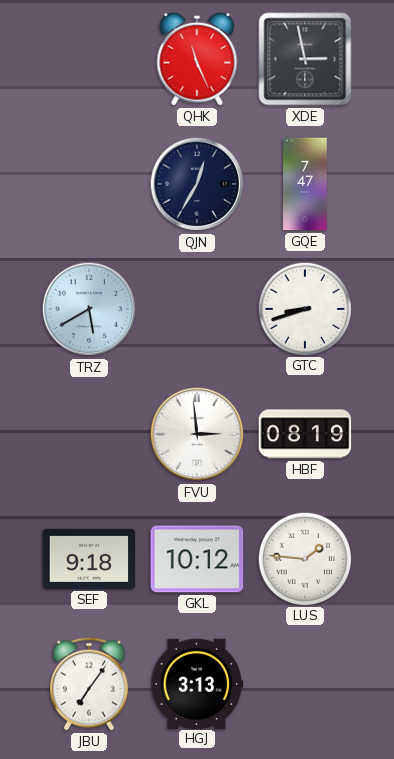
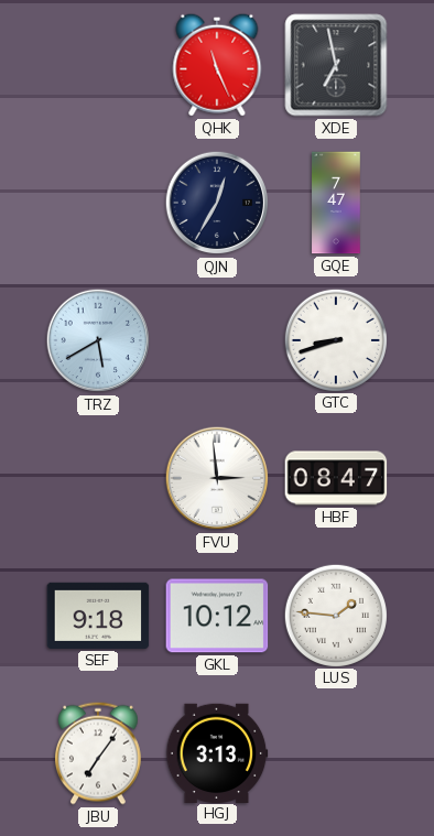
XDE: 2:58 -> 6:58 (336, 65)
HBF: 08:19 -> 08:47 (336, 478)
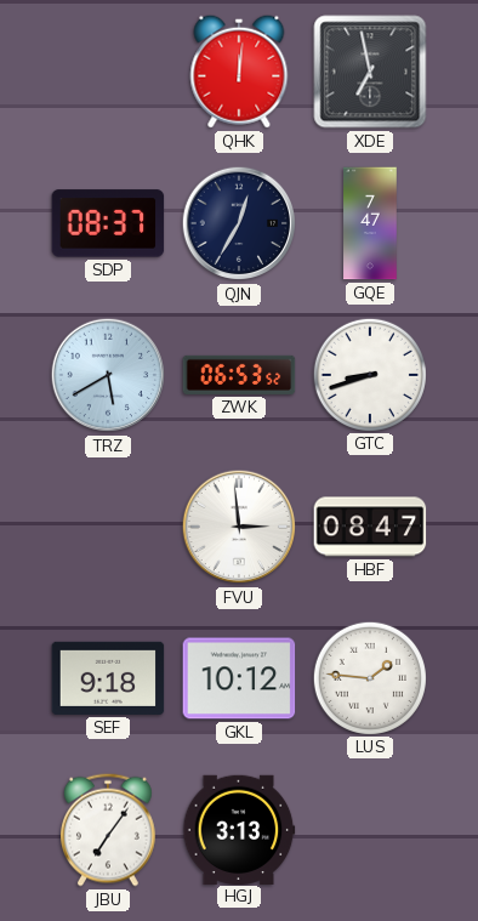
QHK: 11:26 -> 12:01 (239, 72)
SDP: none -> 08:37 (108, 223)
ZWK: none -> 06:53 (239, 375)
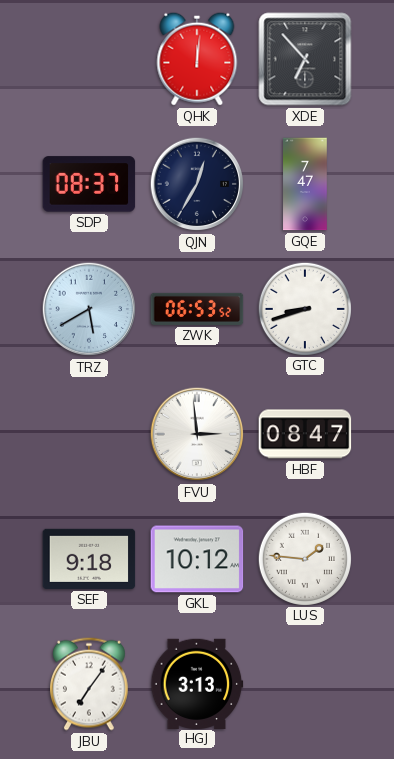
XDE: 6:58 -> 6:53 (305, 59)
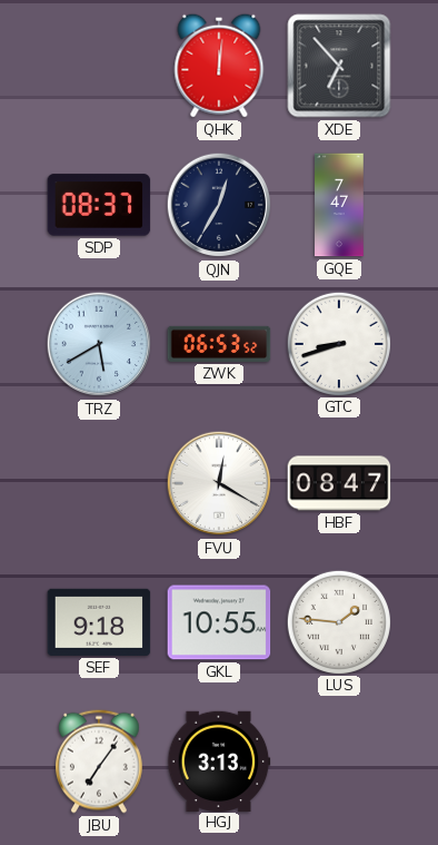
FVU: 2:59 -> 12:20 (219, 483)
GKL: 10:12 -> 10:55 (219, 622)
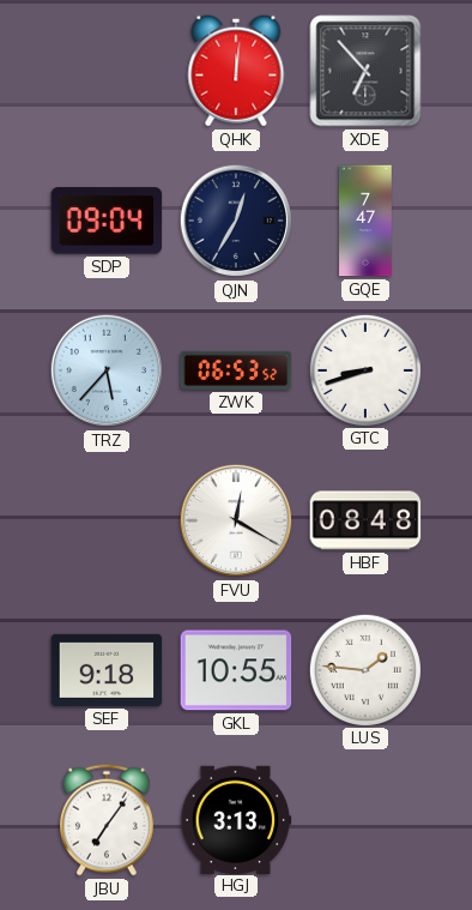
SDP: 08:37 -> 09:04 (107, 221)
TRZ: 5:40 -> 5:37 (107, 370)
HBF: 08:47 -> 08:48 (365, 520)
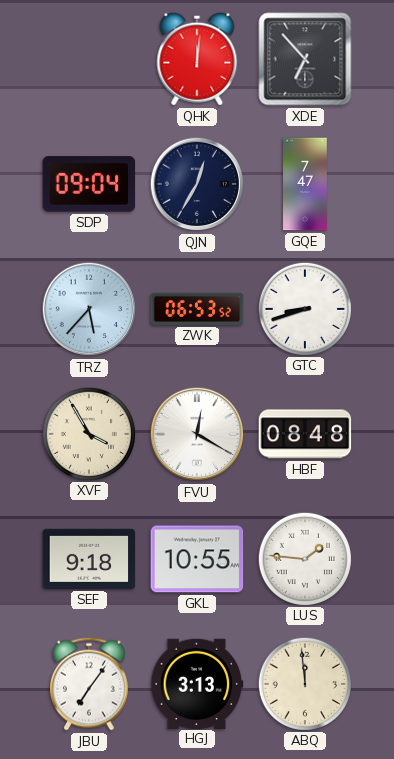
XVF: none -> 3:55 (88, 433)
ABQ: none -> 11:59 (304, 683)
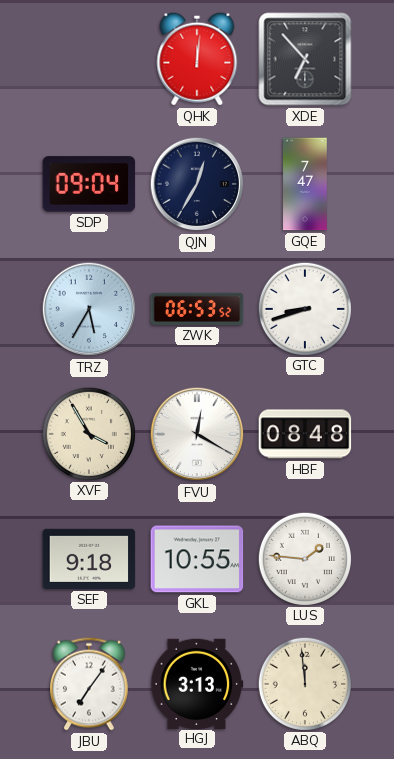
TRZ: 5:37 -> 5:35 (89, 309)
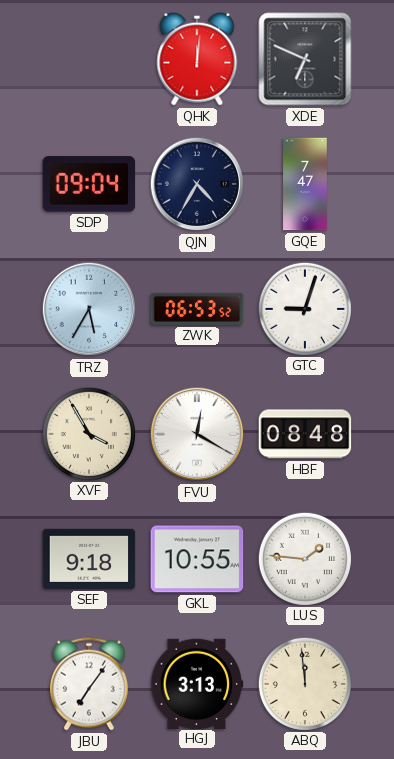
XDE: 6:53 -> 6:49 (305, 59)
QJN: 12:35 -> 4:35 (197, 184)
GTC: 8:42 -> 9:03 (304, 308)
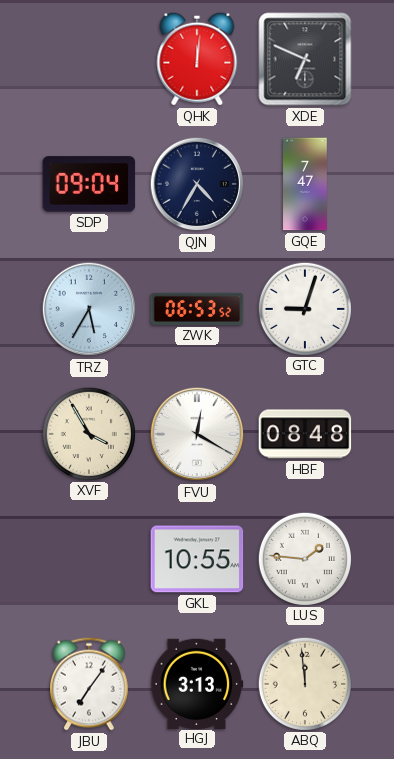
SEF: 9:18 -> none (89, 559)
